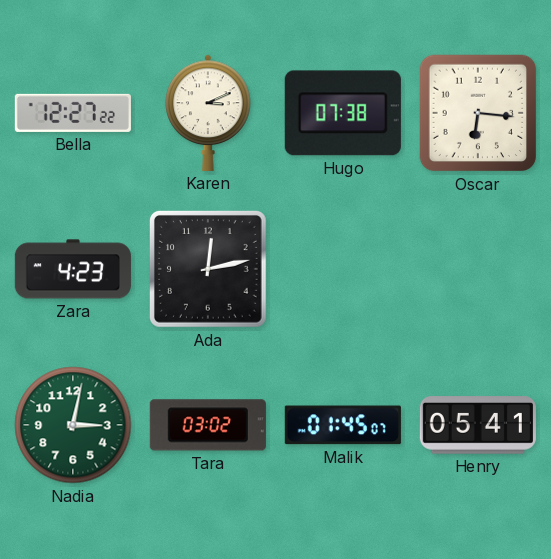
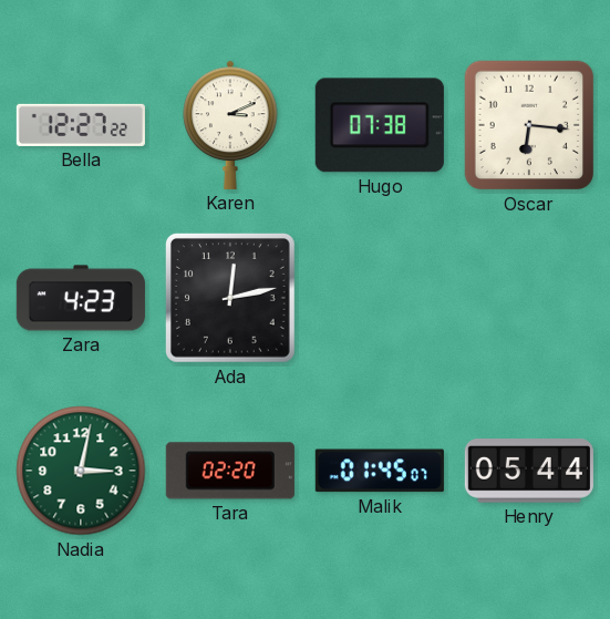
Tara: 03:02 -> 02:20 (230, 471)
Henry: 05:41 -> 05:44 (529, 471)
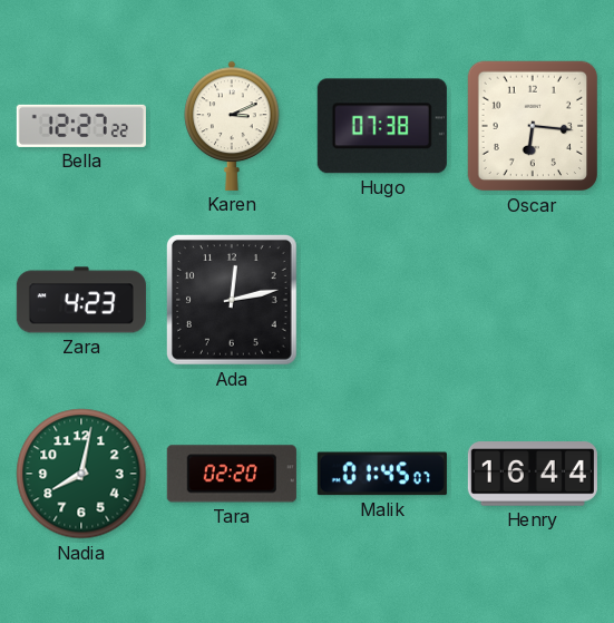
Nadia: 3:02 -> 8:02 (81, 474)
Henry: 05:44 -> 16:44 (533, 474)
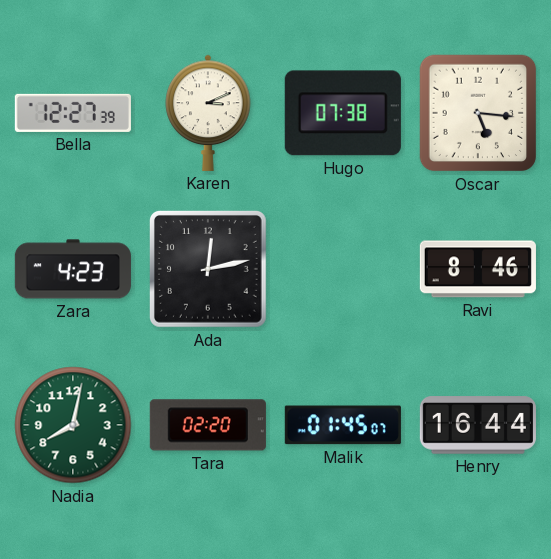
Bella: 12:27:22 -> 12:27:39 (73, 113)
Oscar: 6:16 -> 5:16 (478, 113)
Ravi: none -> 8:46 (478, 269)
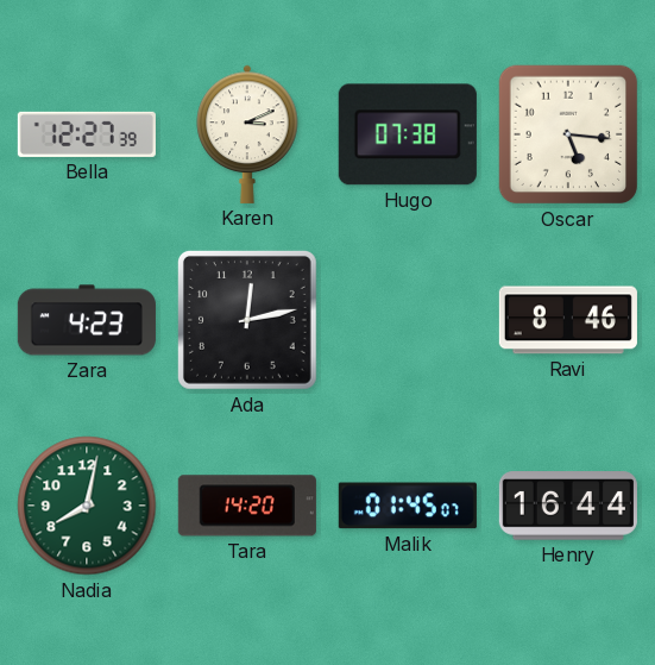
Tara: 02:20 -> 14:20 (247, 506)
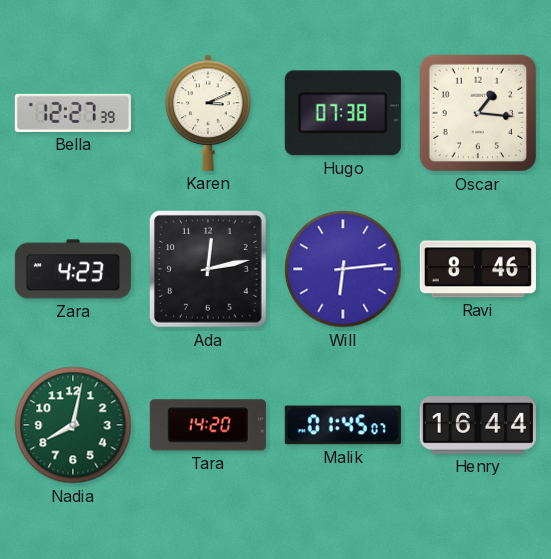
Oscar: 5:16 -> 1:16 (478, 113)
Will: none -> 6:14 (343, 269)
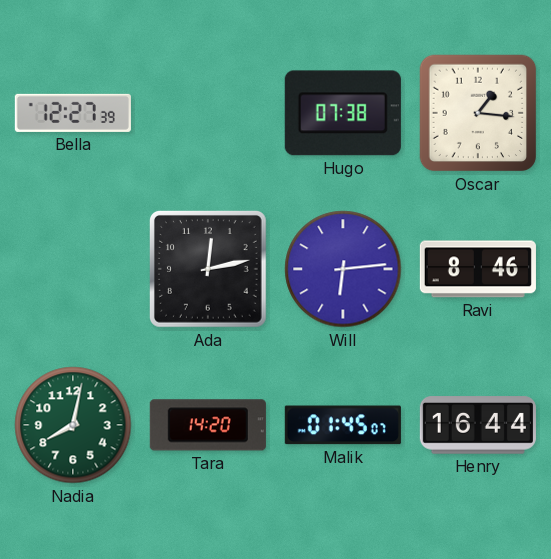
Karen: 3:11 -> none (208, 113)
Zara: 4:23 -> none (73, 269)
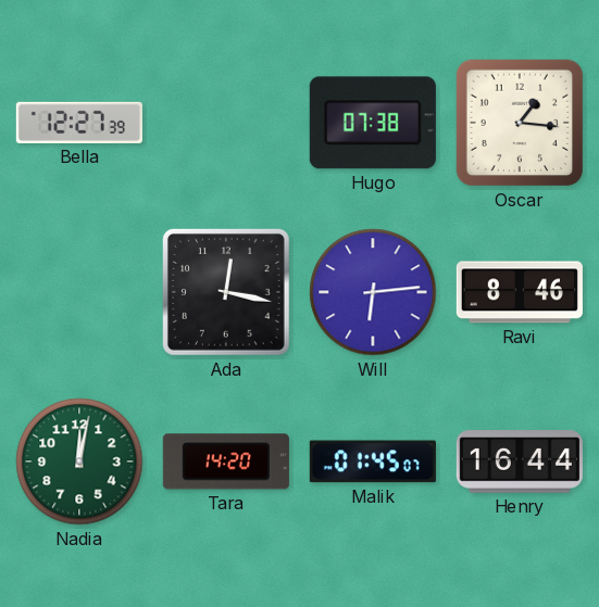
Ada: 12:13 -> 12:17 (226, 292)
Nadia: 8:02 -> 12:02 (79, 461)
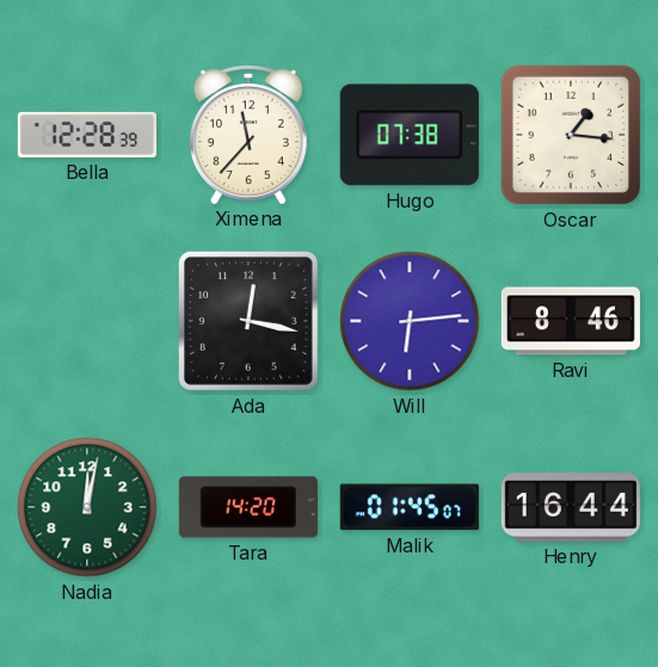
Bella: 12:27 -> 12:28 (87, 135)
Ximena: none -> 11:37 (248, 135)
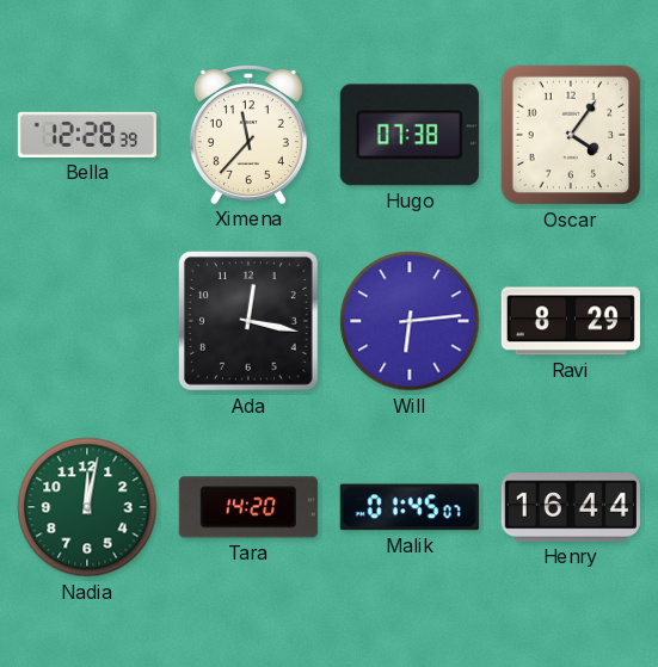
Oscar: 1:16 -> 4:06 (571, 135)
Ravi: 8:46 -> 8:29 (571, 321)
